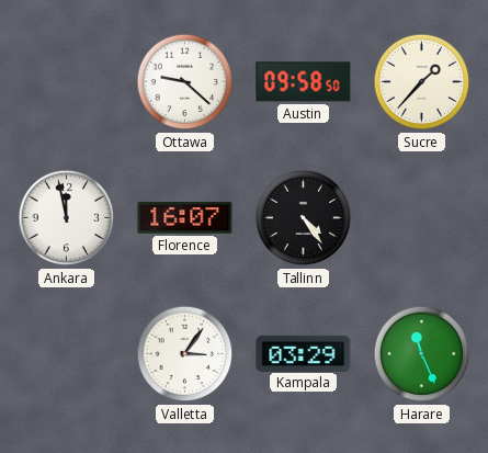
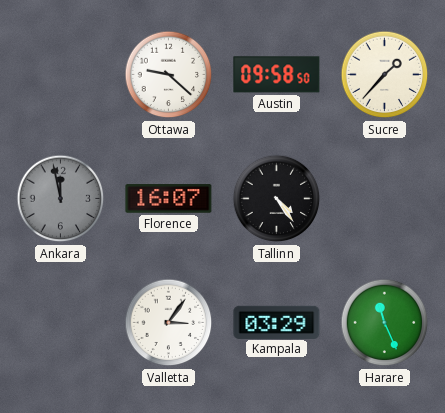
Ankara dial: white -> grey (61, 199)
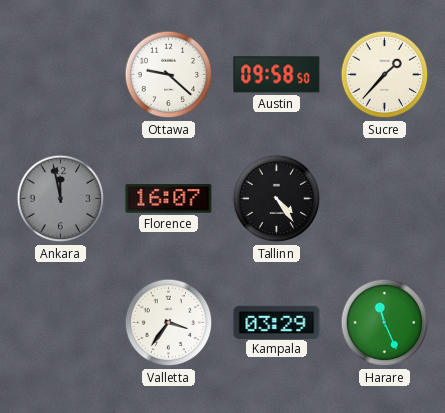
Valletta: 3:06 -> 3:36 (169, 323)
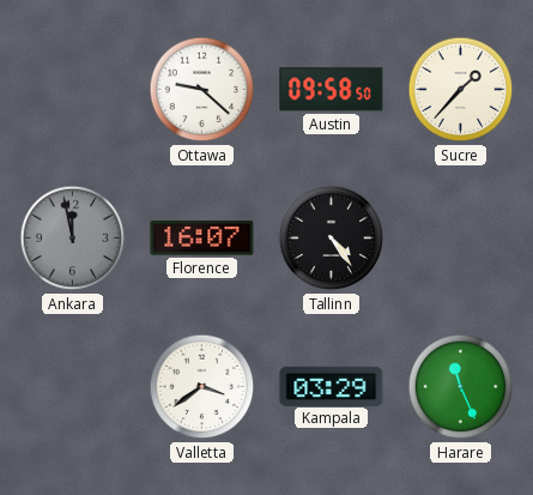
Valletta: 3:36 -> 3:39 (202, 387)
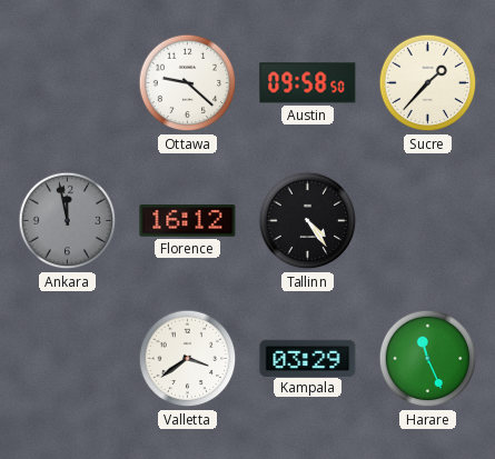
Florence: 16:07 -> 16:12 (188, 221)
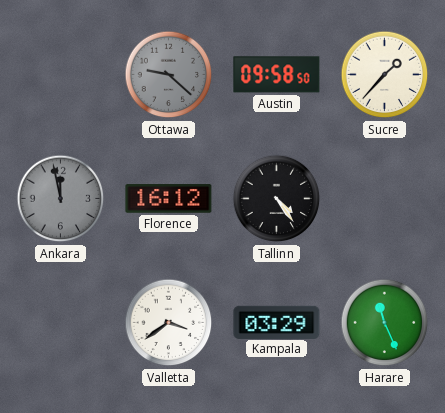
Ottawa dial: white -> grey (169, 75)
